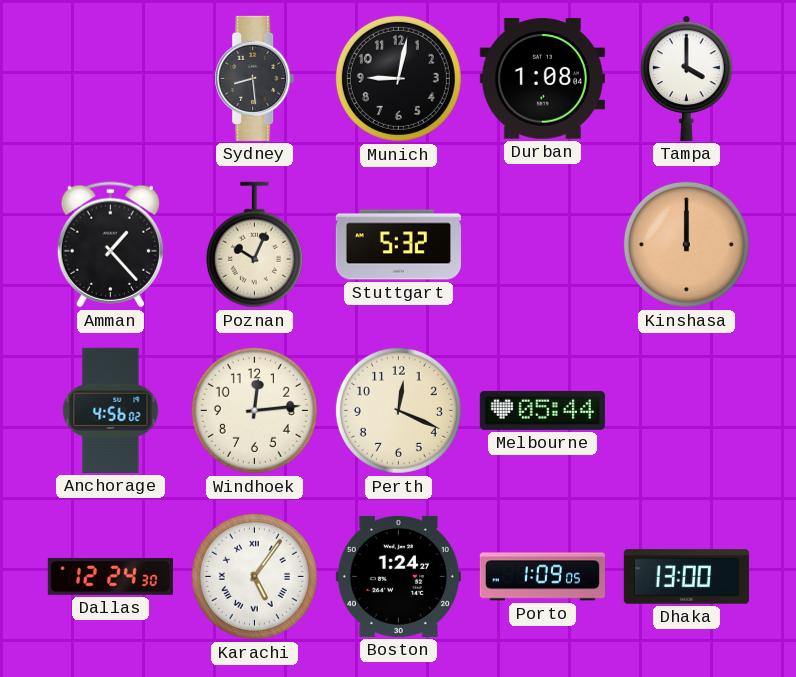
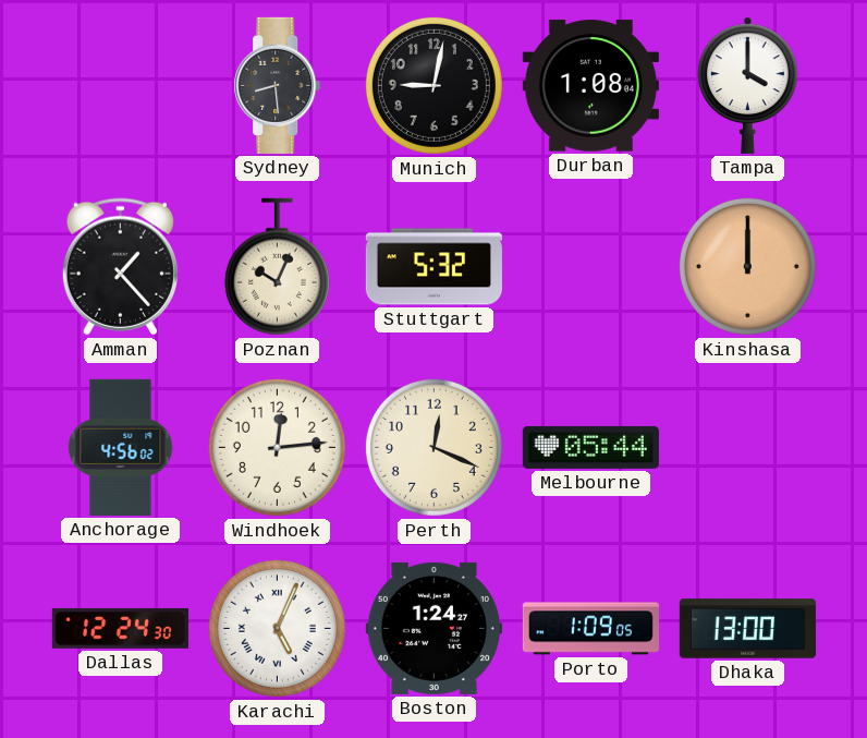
Karachi: 5:06 -> 5:04 (277, 628)
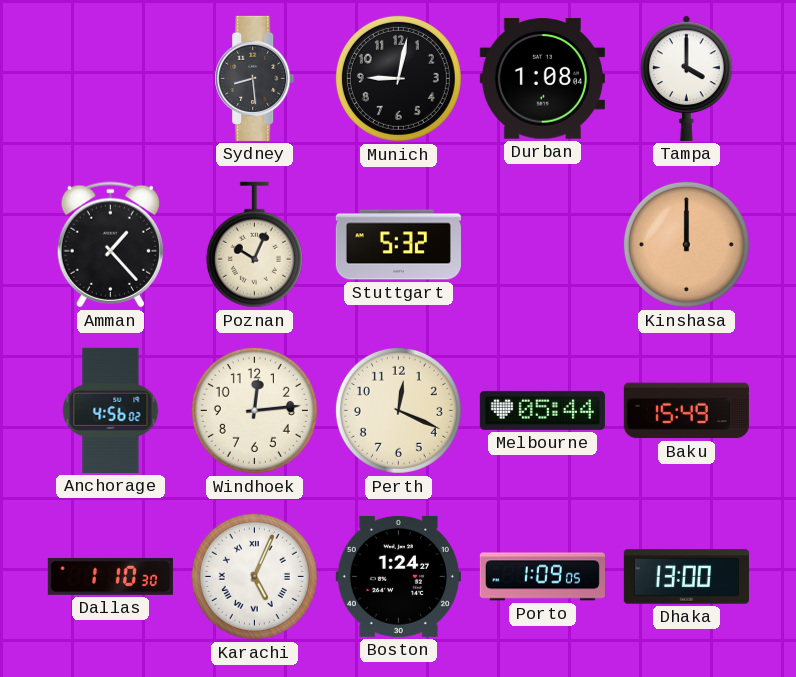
Baku: none -> 15:49 (686, 411)
Dallas: 12:24 -> 1:10 (110, 576)
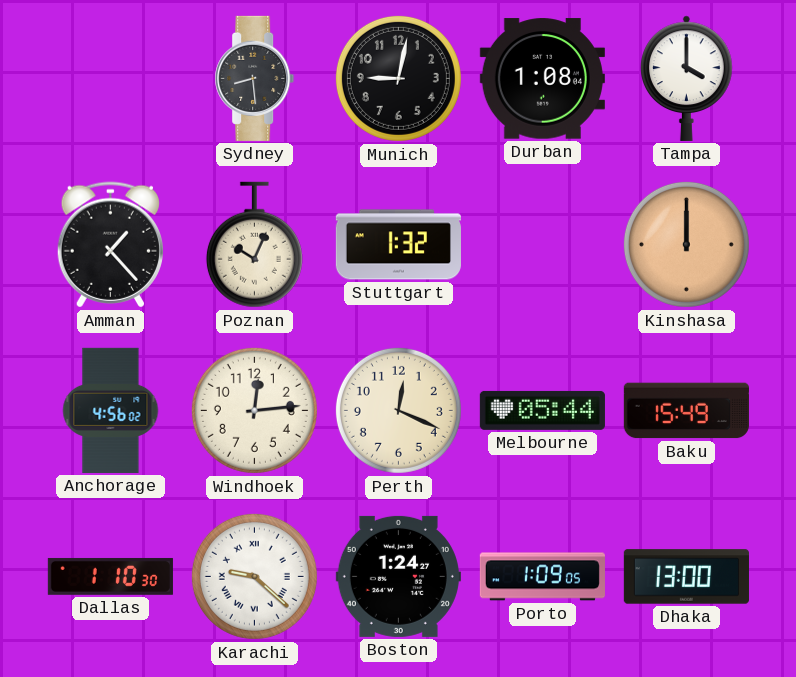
Stuttgart: 5:32 -> 1:32 (398, 245)
Karachi: 5:04 -> 9:22 (254, 576)
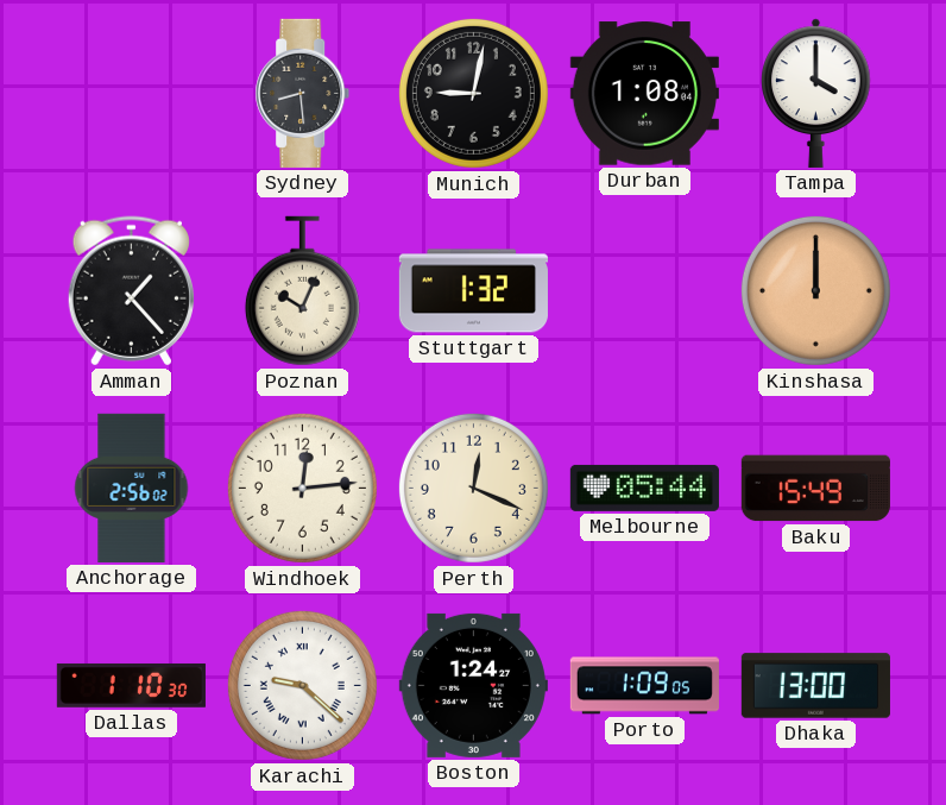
Anchorage: 4:56 -> 2:56 (132, 488)
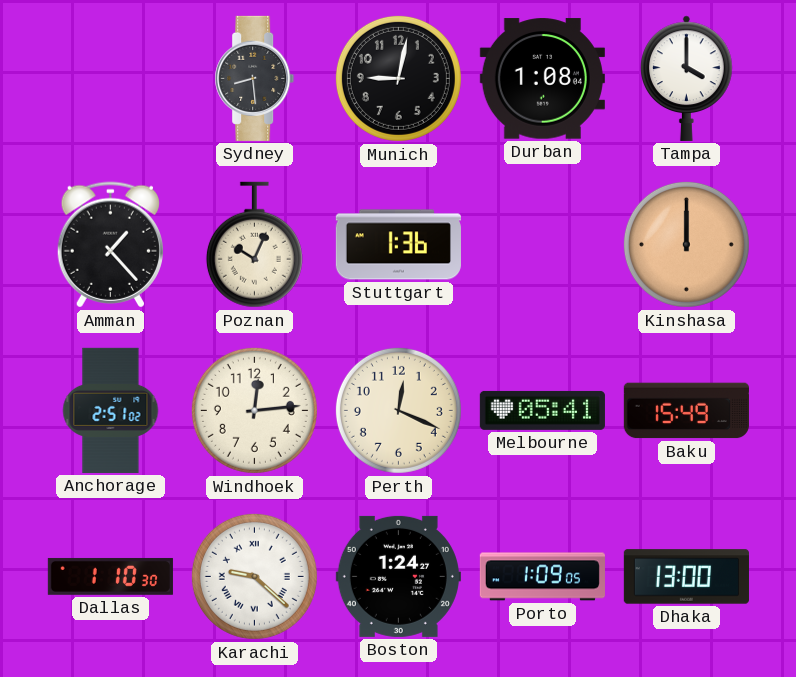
Stuttgart: 1:32 -> 1:36 (398, 245)
Anchorage: 2:56 -> 2:51 (111, 410)
Melbourne: 05:44 -> 05:41 (542, 410)
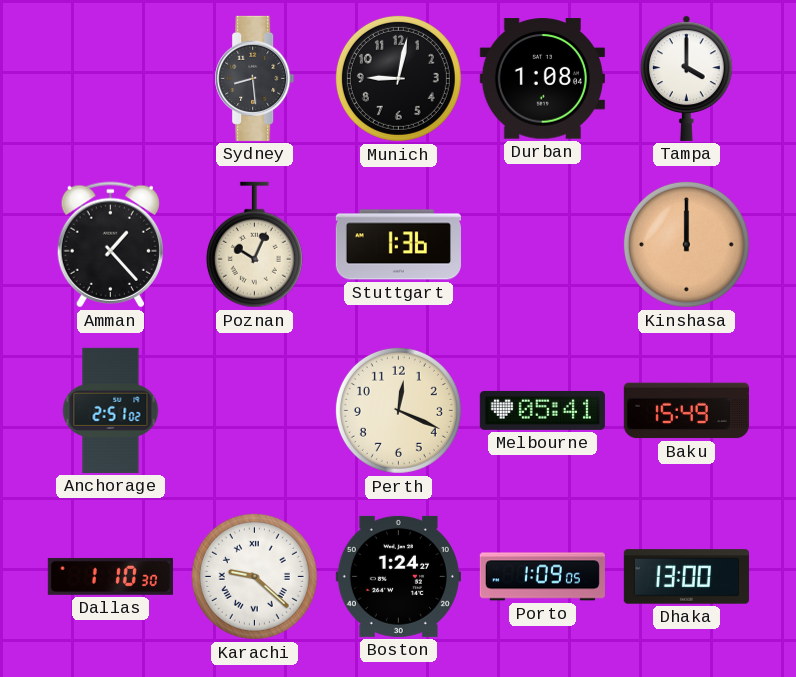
Windhoek: 12:14 -> none (254, 410)
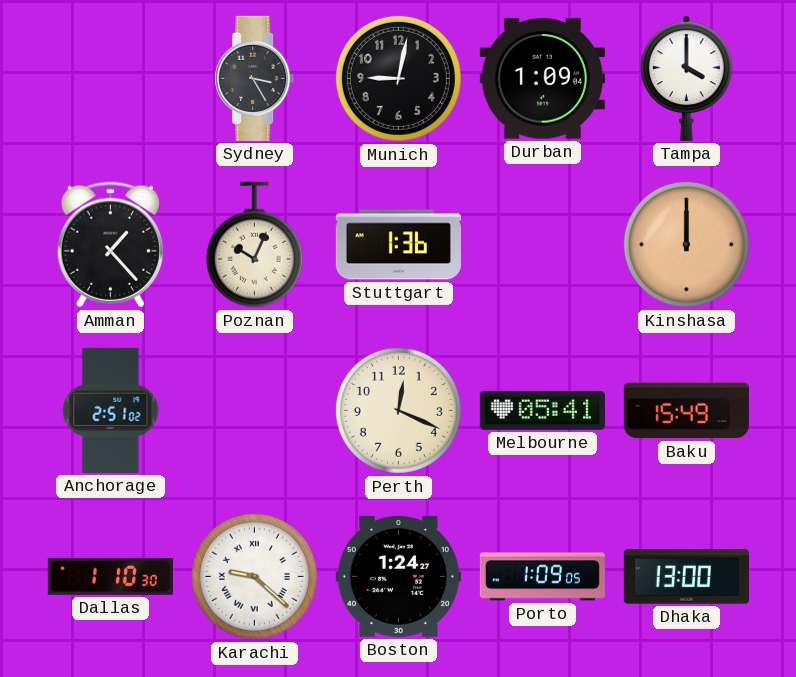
Sydney: 8:29 -> 3:25 (255, 78)
Durban: 1:08 -> 1:09 (542, 79)
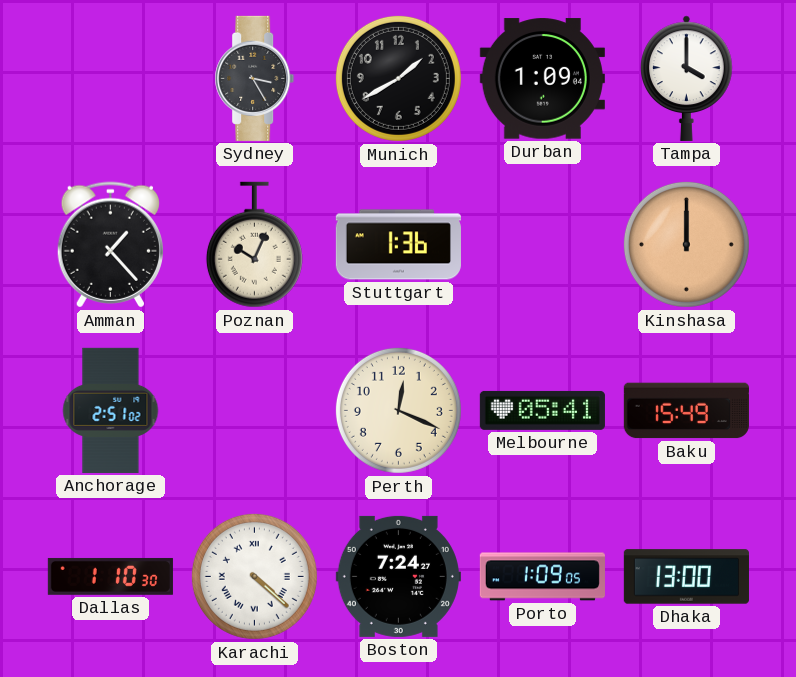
Munich: 9:02 -> 1:40 (398, 78)
Karachi: 9:22 -> 4:22 (254, 576)
Boston: 1:24 -> 7:24 (398, 576)
